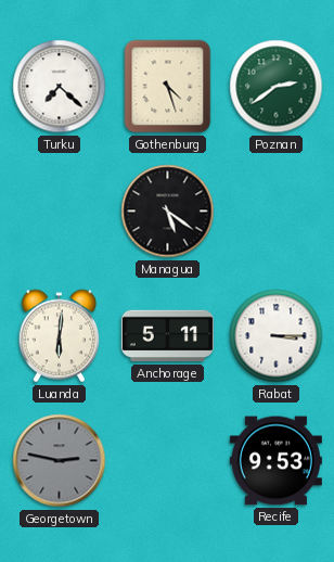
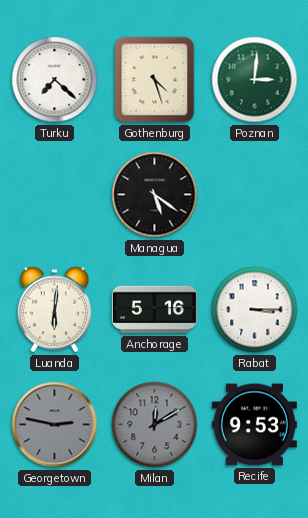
Poznan: 2:39 -> 3:01 (255, 80)
Anchorage: 5:11 -> 5:16 (154, 310)
Milan: none -> 12:10 (155, 425)
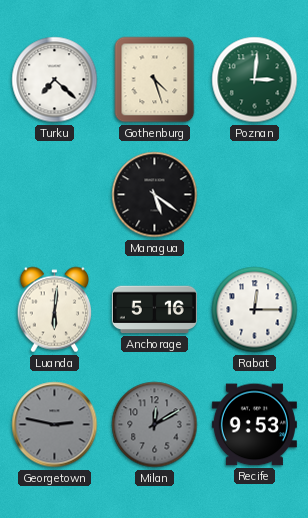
Rabat: 3:15 -> 12:15 (255, 310)
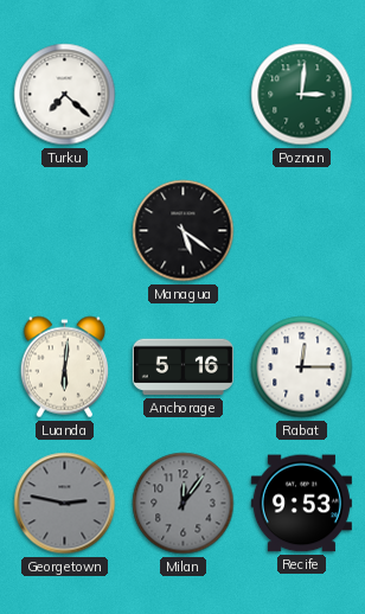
Gothenburg: 4:27 -> none (155, 80)
Milan: 12:10 -> 12:06 (184, 504)
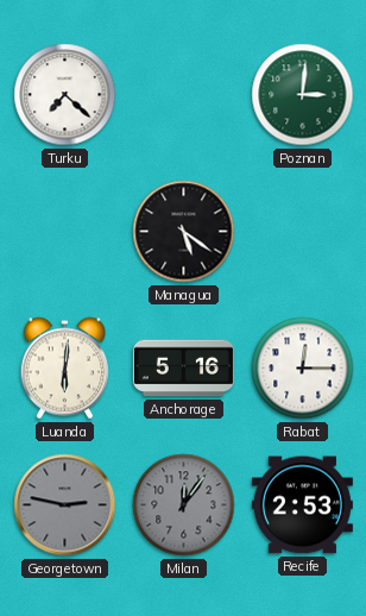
Recife: 9:53 -> 2:53 (302, 505)
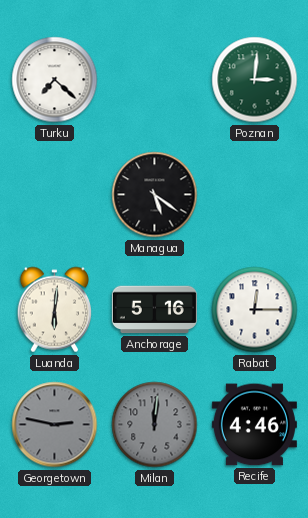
Milan: 12:06 -> 12:01 (155, 425)
Recife: 2:53 -> 4:46 (254, 425)
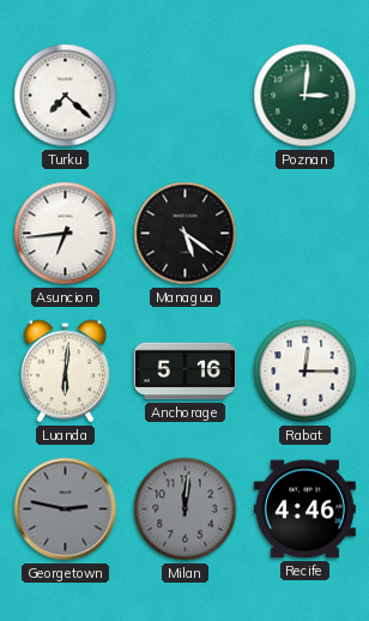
Asuncion: none -> 6:44 (66, 234)
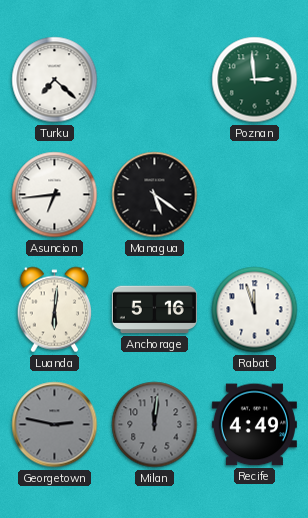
Poznan: 3:01 -> 2:59 (255, 80)
Rabat: 12:15 -> 11:57 (255, 310)
Recife: 4:46 -> 4:49 (254, 425)
